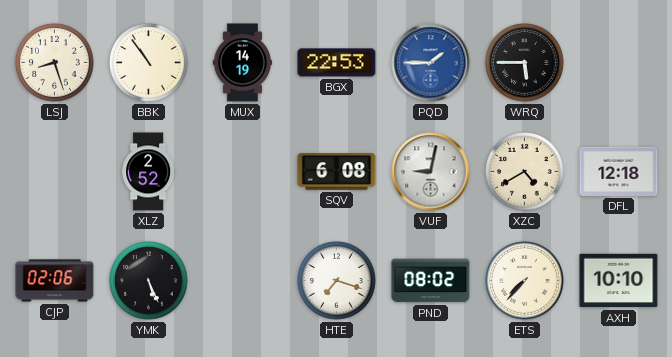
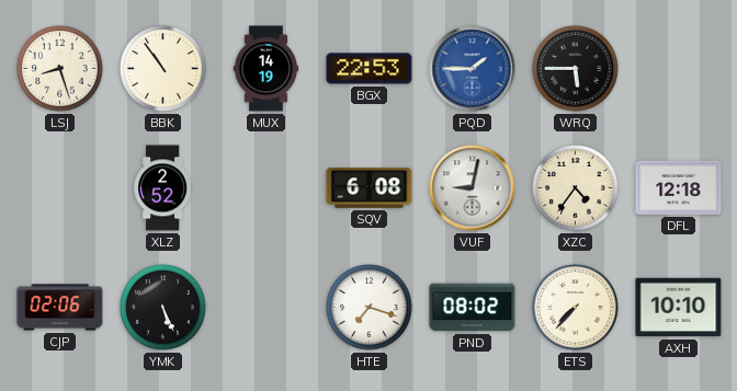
XZC: 4:40 -> 4:36 (576, 188)
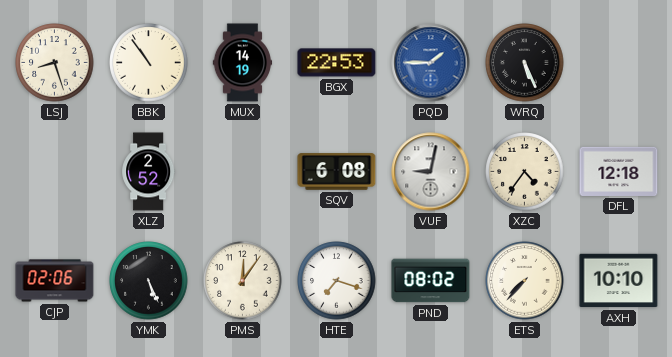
WRQ: 5:45 -> 5:26 (525, 63)
PMS: none -> 12:06 (243, 281)
